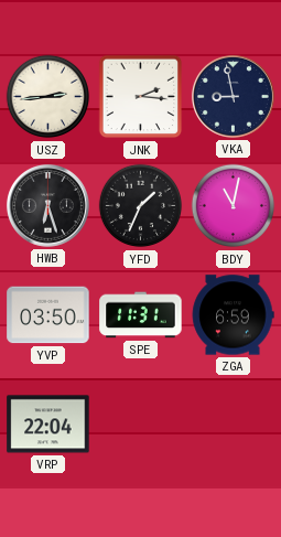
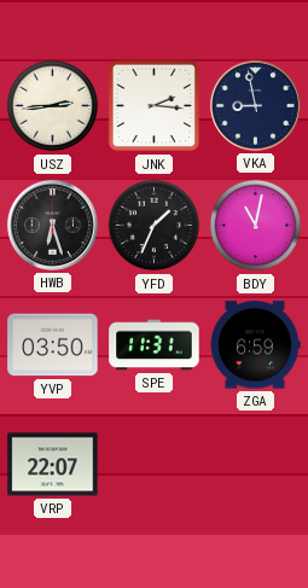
VRP: 22:04 -> 22:07 (53, 465)
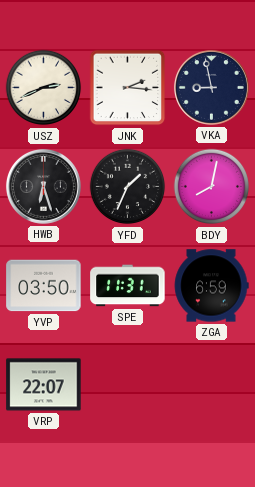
USZ: 2:44 -> 2:41 (44, 88)
BDY: 11:02 -> 8:02 (212, 187)
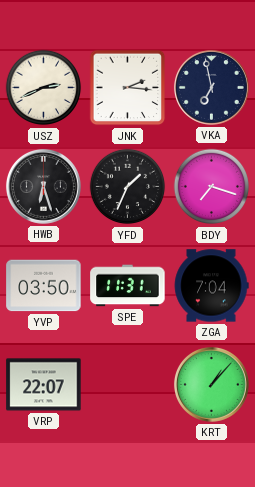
VKA: 8:58 -> 6:58 (211, 87)
BDY: 8:02 -> 7:18 (212, 187)
ZGA: 6:59 -> 7:04 (211, 286)
KRT: none -> 1:07 (211, 384)
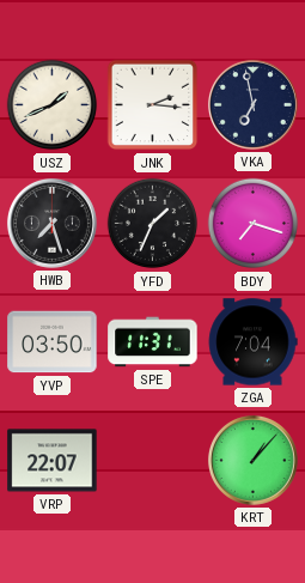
USZ: 2:41 -> 1:41 (53, 105)
HWB: 6:27 -> 7:27 (51, 223)
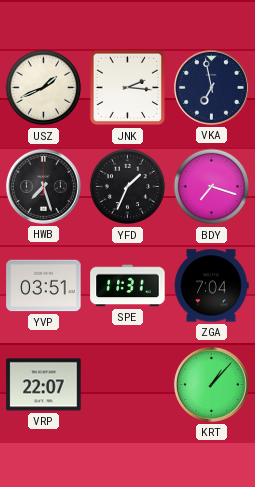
YVP: 03:50 -> 03:51 (44, 286)
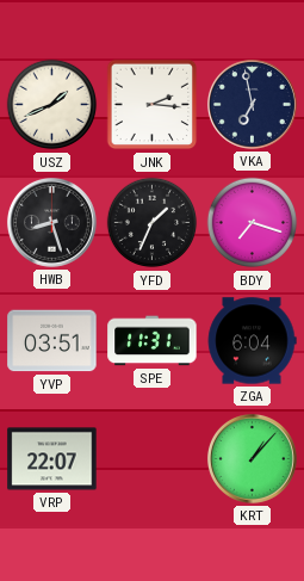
HWB: 7:27 -> 8:27 (51, 222)
ZGA: 7:04 -> 6:04 (252, 341)
